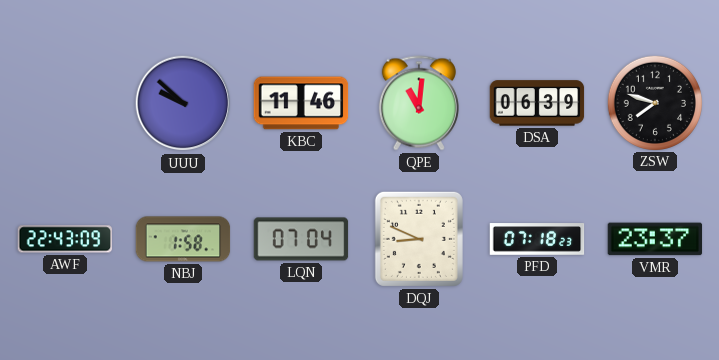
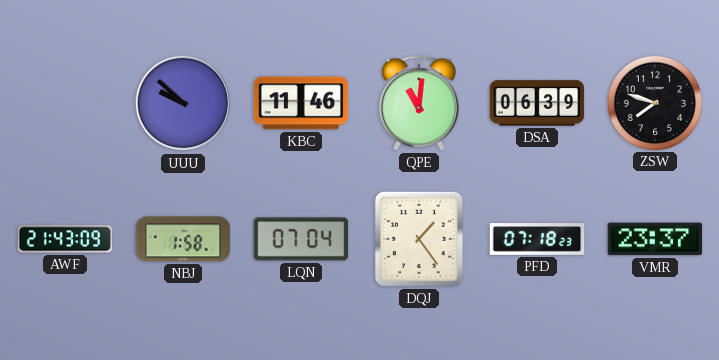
AWF: 22:43 -> 21:43 (65, 239)
DQJ: 8:49 -> 1:24 (419, 239)
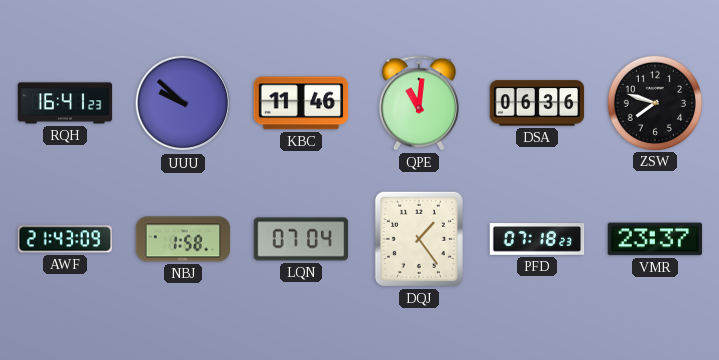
RQH: none -> 16:41 (65, 103)
DSA: 06:39 -> 06:36 (537, 103)
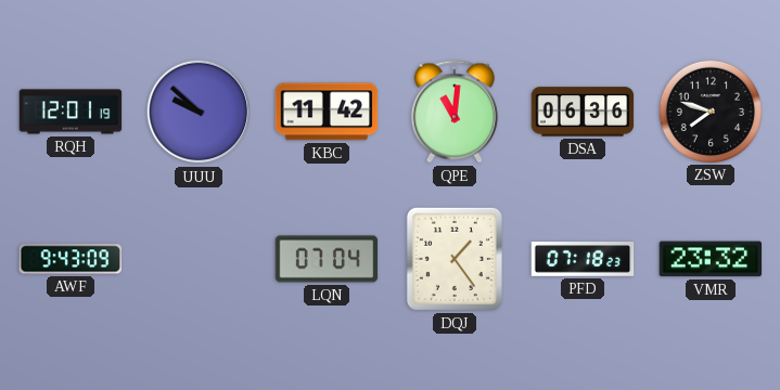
RQH: 16:41 -> 12:01 (71, 112)
KBC: 11:46 -> 11:42 (327, 112)
AWF: 21:43 -> 9:43 (71, 259)
NBJ: 1:58 -> none (183, 239)
VMR: 23:37 -> 23:32 (711, 259)
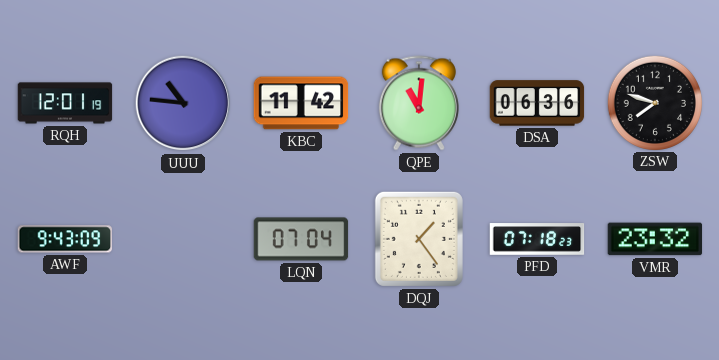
UUU: 9:52 -> 10:46 (183, 103)
